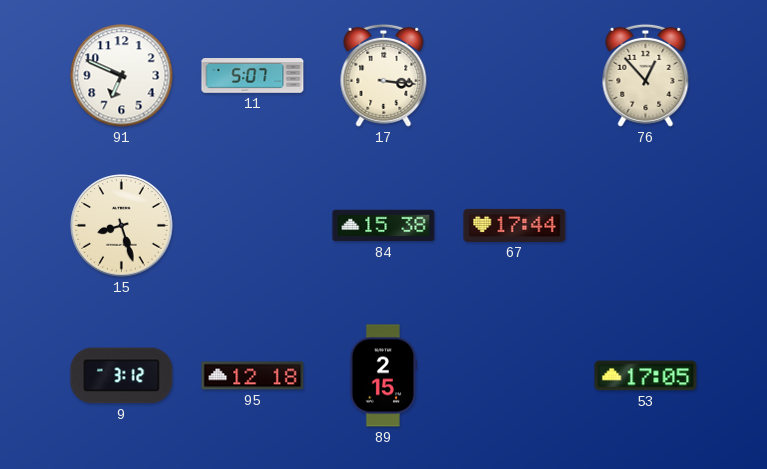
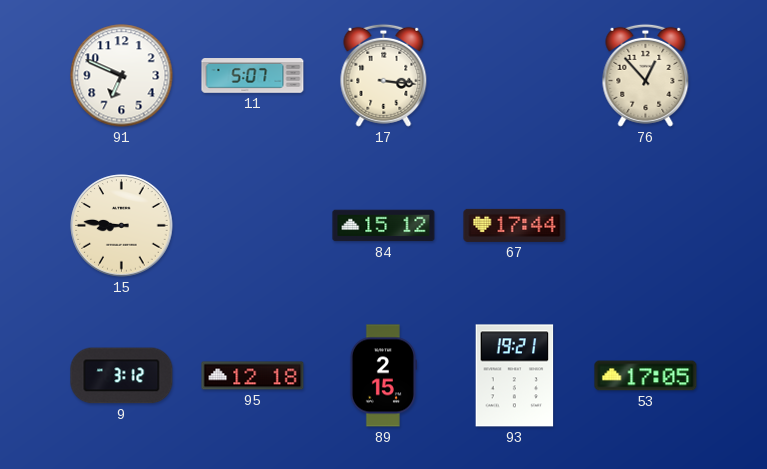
15: 8:27 -> 8:46 (122, 226)
84: 15:38 -> 15:12 (384, 226)
93: none -> 19:21 (515, 376)
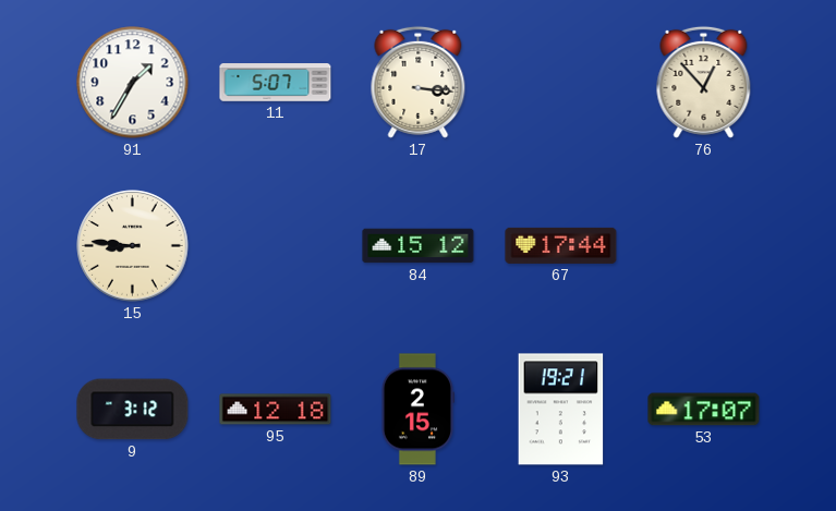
91: 6:49 -> 1:35 (133, 83)
53: 17:05 -> 17:07 (704, 410)
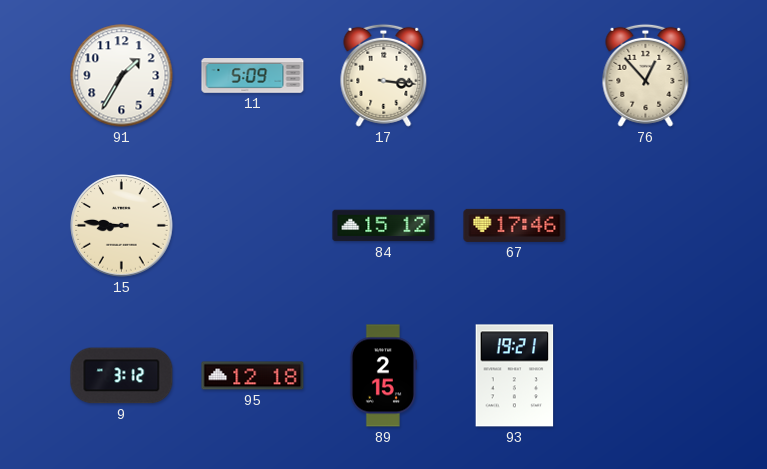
11: 5:07 -> 5:09 (253, 76)
67: 17:44 -> 17:46 (515, 225)
53: 17:07 -> none (704, 410)
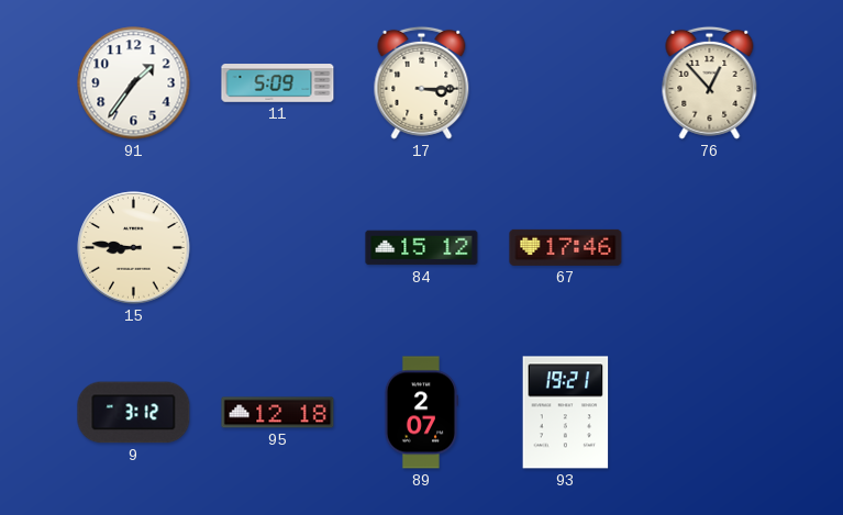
91: 1:35 -> 1:36 (134, 83)
17: 3:16 -> 3:15 (422, 82)
89: 2:15 -> 2:07 (421, 413)
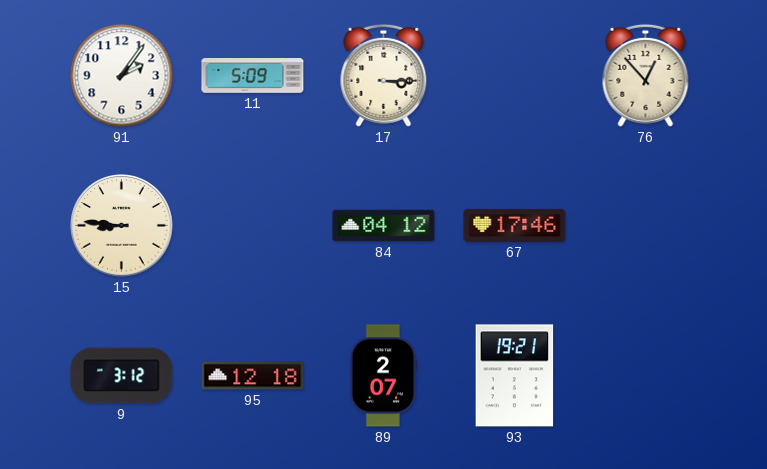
91: 1:36 -> 2:06 (122, 76)
84: 15:12 -> 04:12 (384, 226)
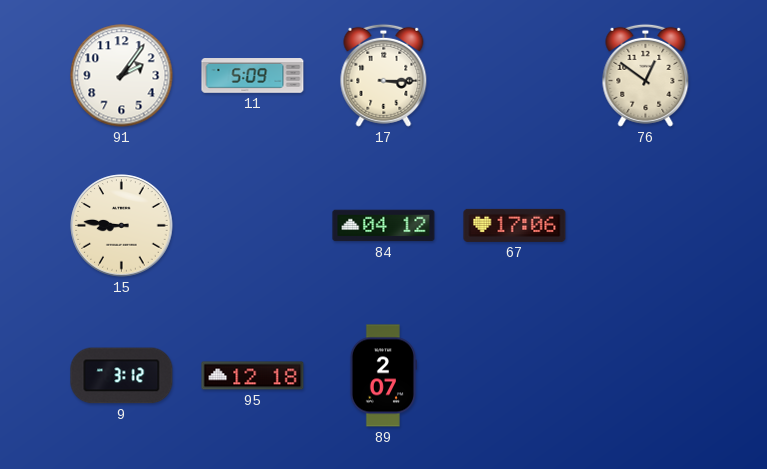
76: 12:53 -> 12:51 (646, 75)
67: 17:46 -> 17:06 (515, 225)
93: 19:21 -> none (515, 376)
